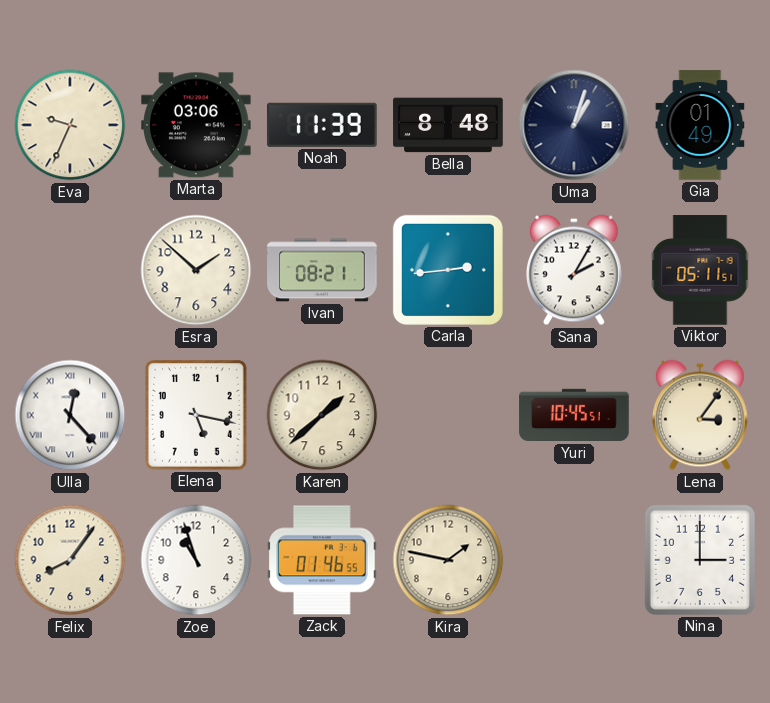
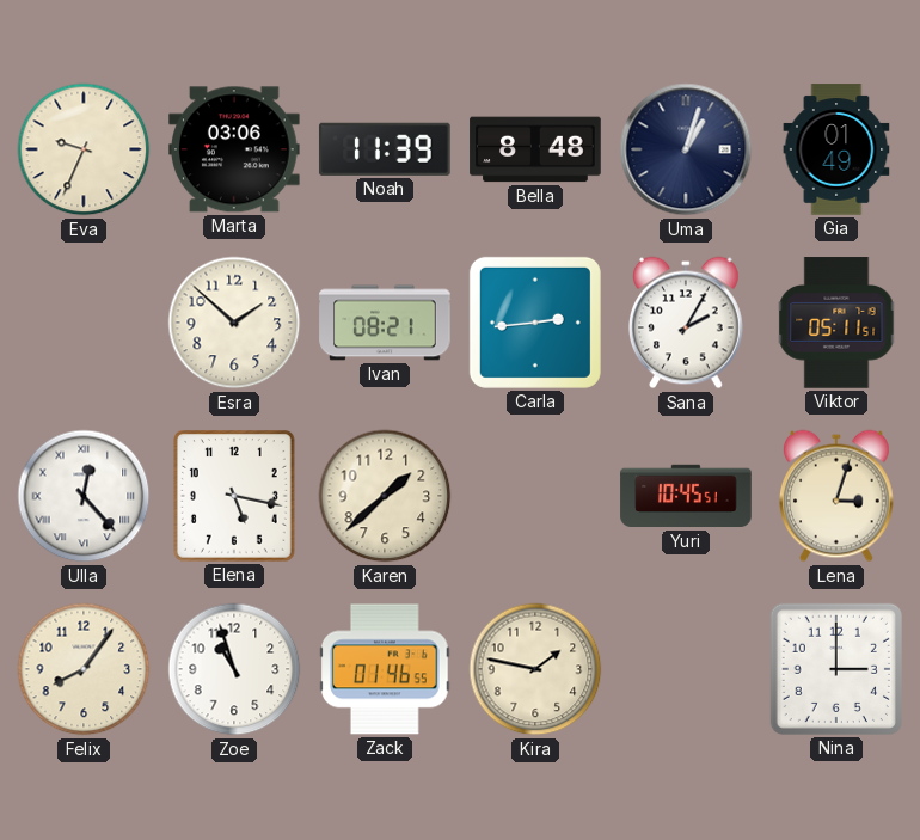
Lena: 3:06 -> 3:03 (836, 496)
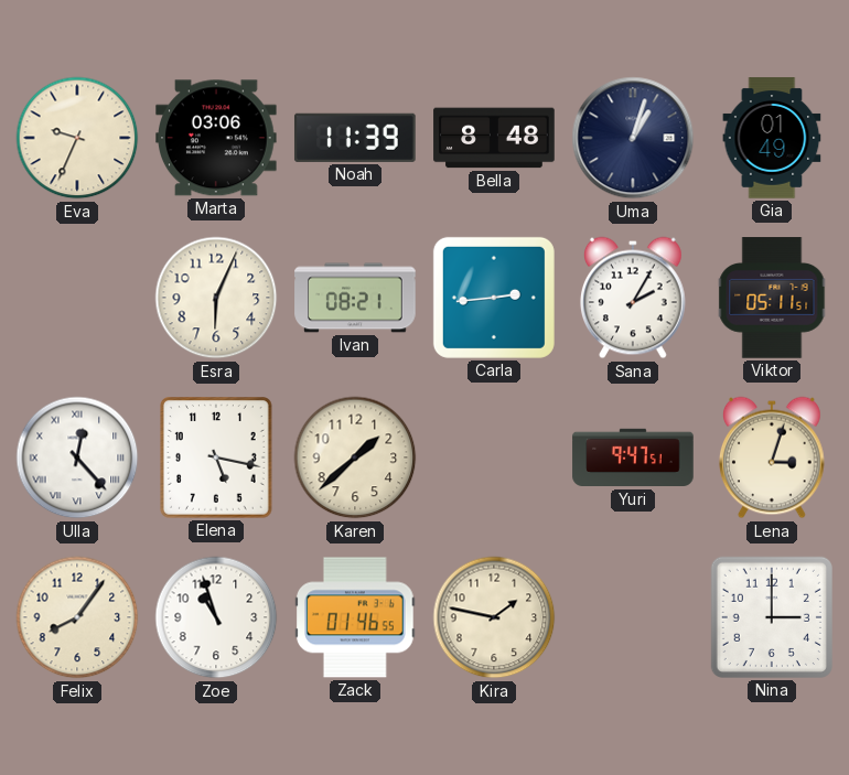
Esra: 1:52 -> 6:04 (216, 298)
Yuri: 10:45 -> 9:47 (633, 458)
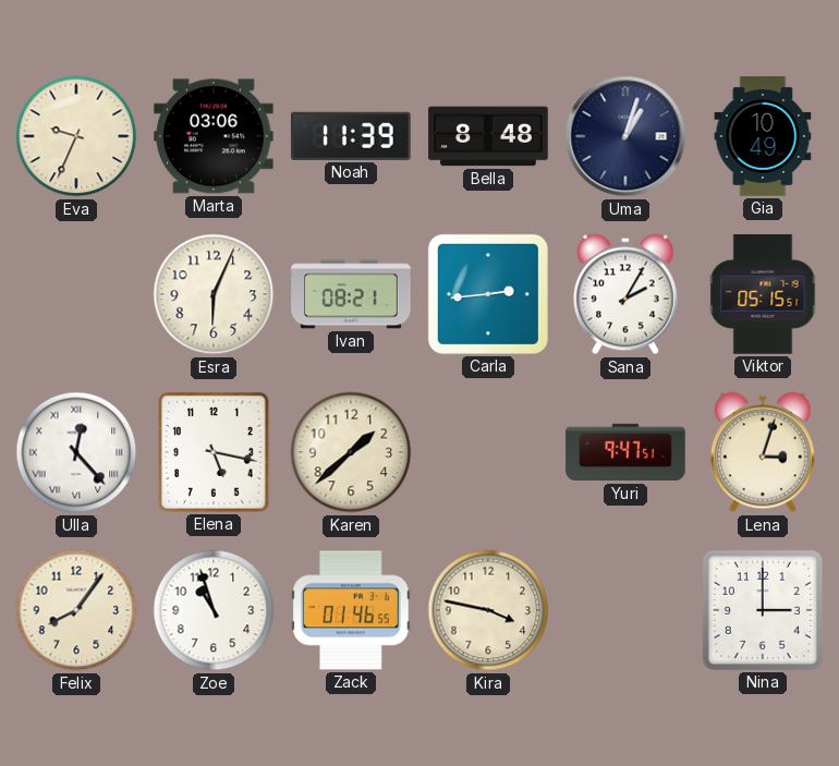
Gia: 01:49 -> 10:49 (763, 136)
Viktor: 05:11 -> 05:15 (763, 294)
Kira: 1:47 -> 3:47 (488, 610)
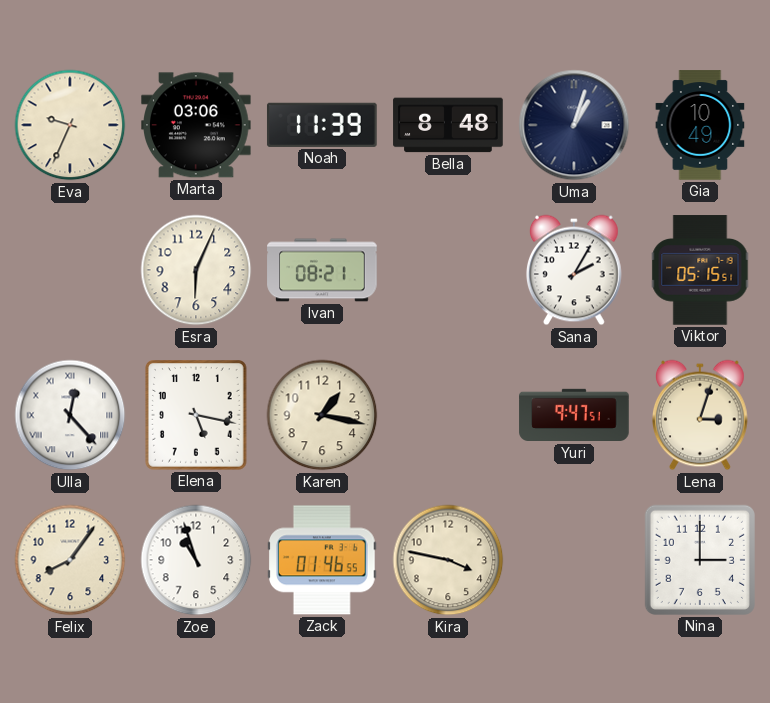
Carla: 2:44 -> none (488, 294)
Karen: 1:38 -> 1:17 (322, 415)
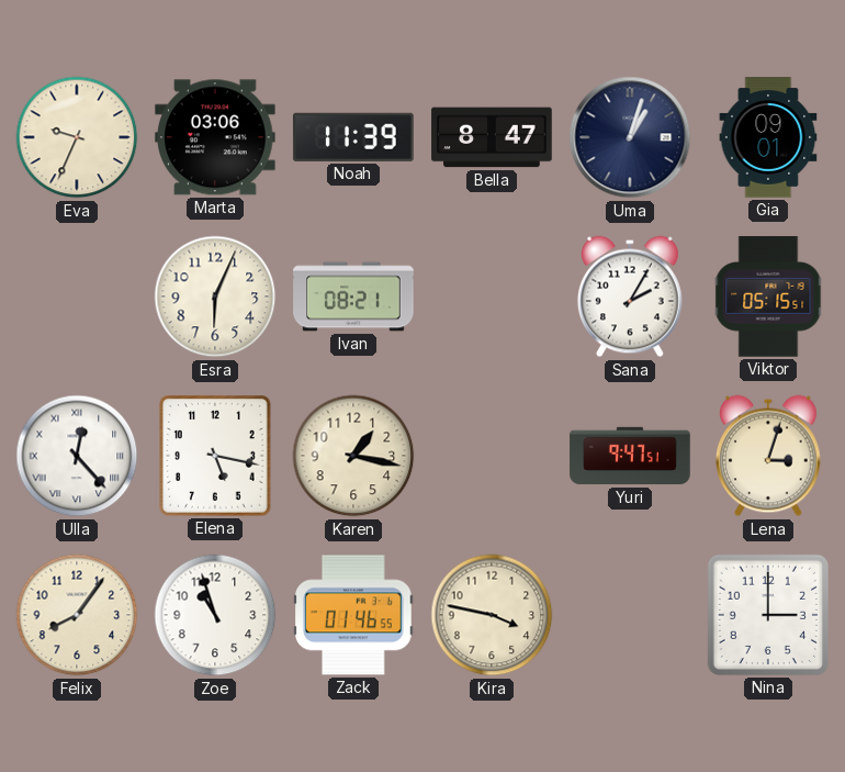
Bella: 8:48 -> 8:47 (492, 137)
Gia: 10:49 -> 09:01 (768, 137)
